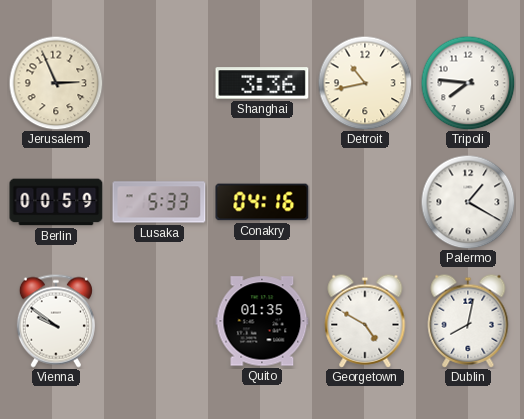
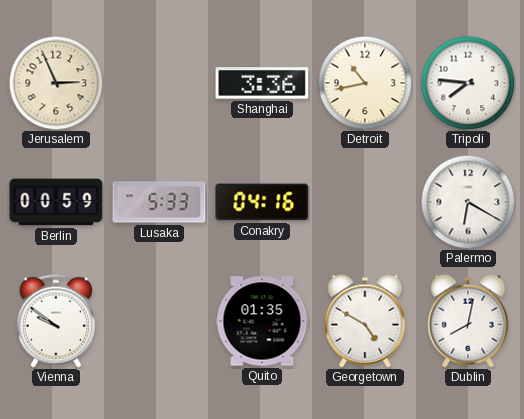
Palermo: 1:20 -> 6:20 (468, 202)
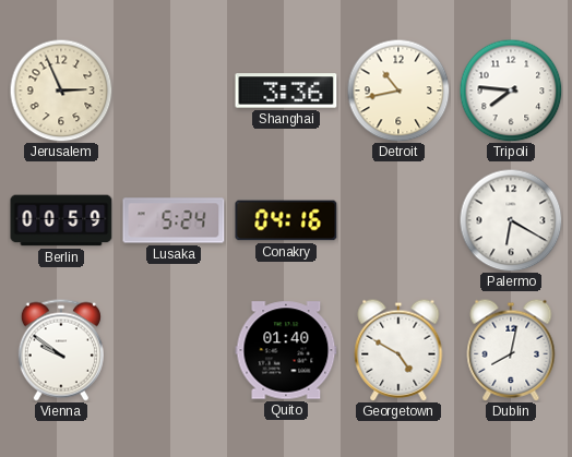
Lusaka: 5:33 -> 5:24 (174, 220)
Quito: 01:35 -> 01:40 (286, 350)
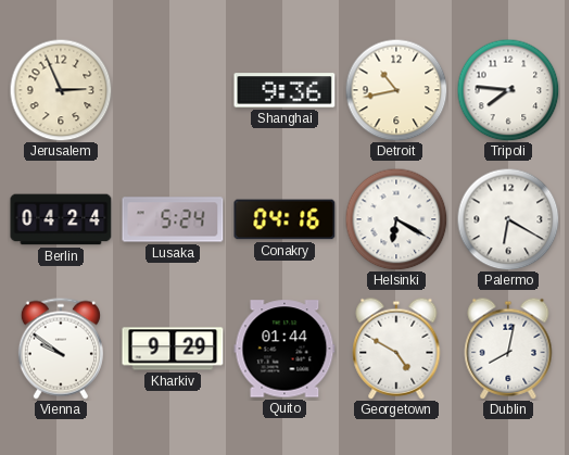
Shanghai: 3:36 -> 9:36 (284, 90)
Berlin: 00:59 -> 04:24 (61, 219)
Helsinki: none -> 6:20 (396, 219)
Kharkiv: none -> 9:29 (173, 349)
Quito: 01:40 -> 01:44 (284, 349)
